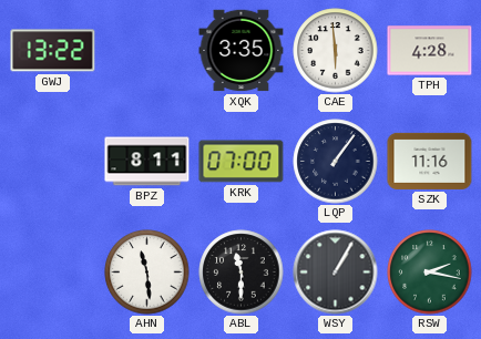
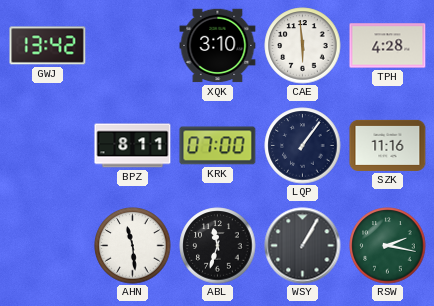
GWJ: 13:22 -> 13:42 (48, 46)
XQK: 3:35 -> 3:10 (218, 46)
ABL: 11:30 -> 11:33 (218, 246)
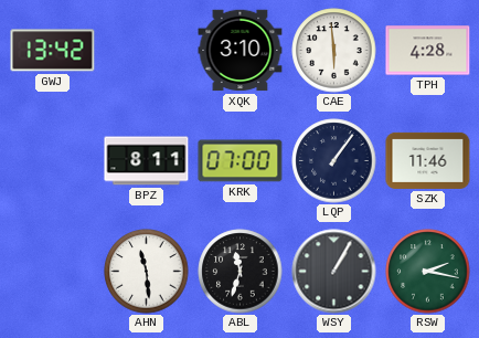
SZK: 11:16 -> 11:46 (428, 160)
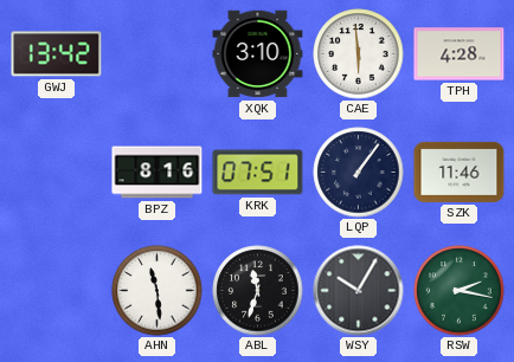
BPZ: 8:11 -> 8:16 (158, 173)
KRK: 07:00 -> 07:51 (258, 173)
WSY: 1:05 -> 10:05 (359, 291)
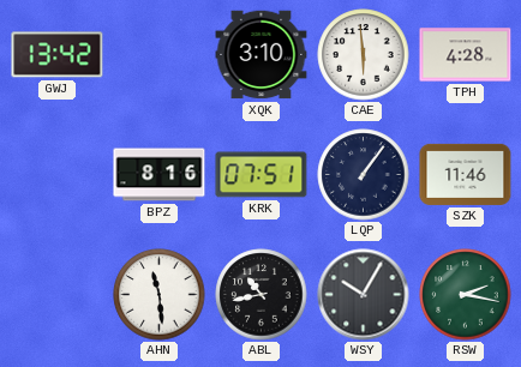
ABL: 11:33 -> 10:43 (262, 295)
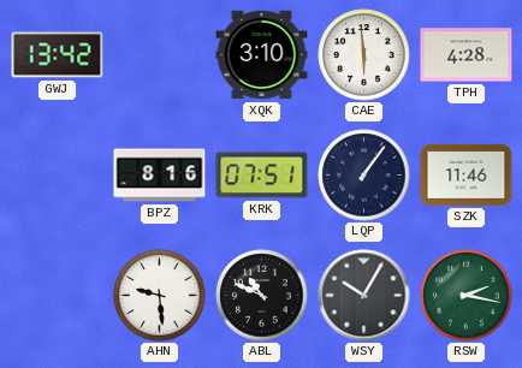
AHN: 11:29 -> 9:29 (160, 296)
ABL: 10:43 -> 10:49 (262, 296)
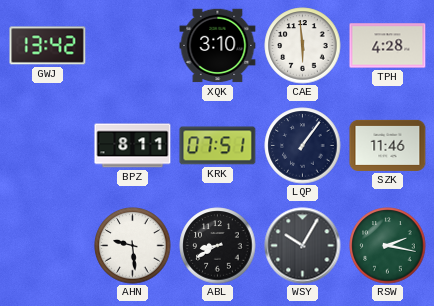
BPZ: 8:16 -> 8:11 (133, 146)
ABL: 10:49 -> 8:40 (218, 246)
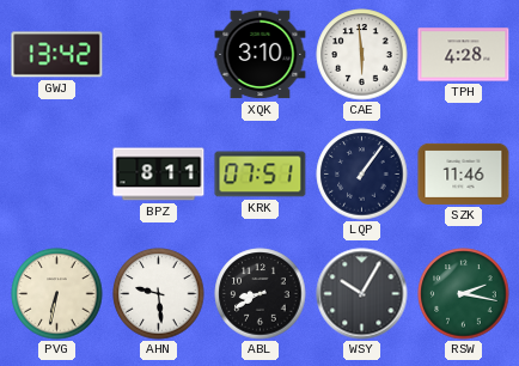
PVG: none -> 6:32 (57, 294)
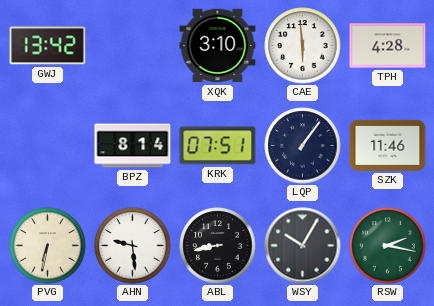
BPZ: 8:11 -> 8:14 (133, 146)
ABL: 8:40 -> 8:43 (218, 246)
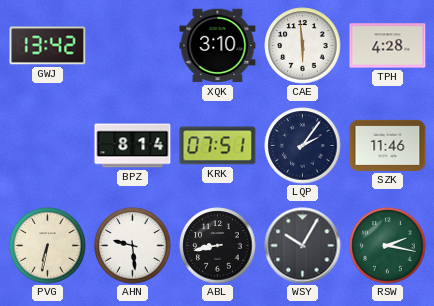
LQP: 1:06 -> 2:06 (303, 146)
